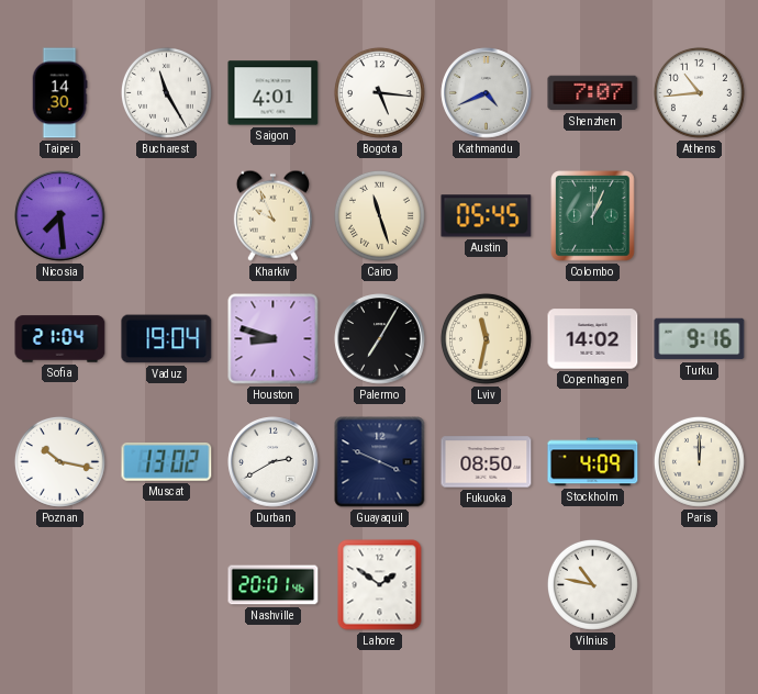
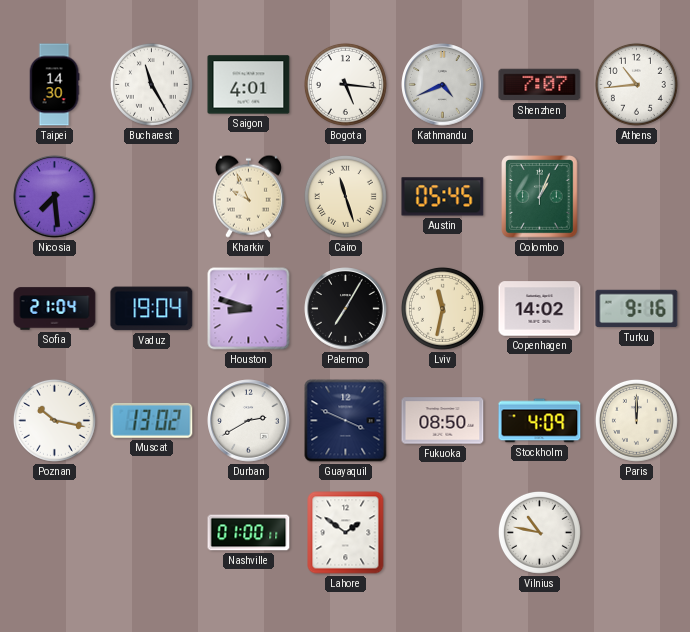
Nashville: 20:01 -> 01:00 (249, 533)
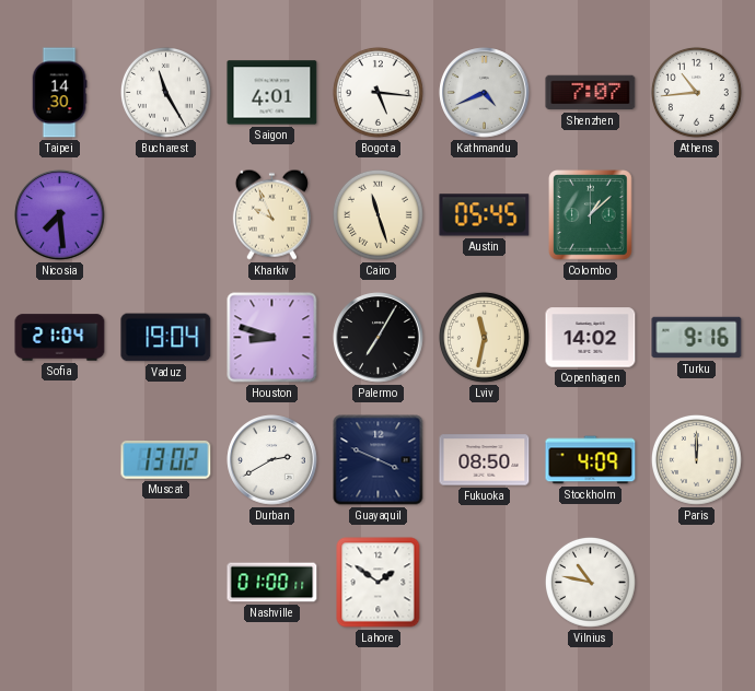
Colombo: 1:04 -> 1:08 (591, 215)
Poznan: 10:17 -> none (54, 420)
